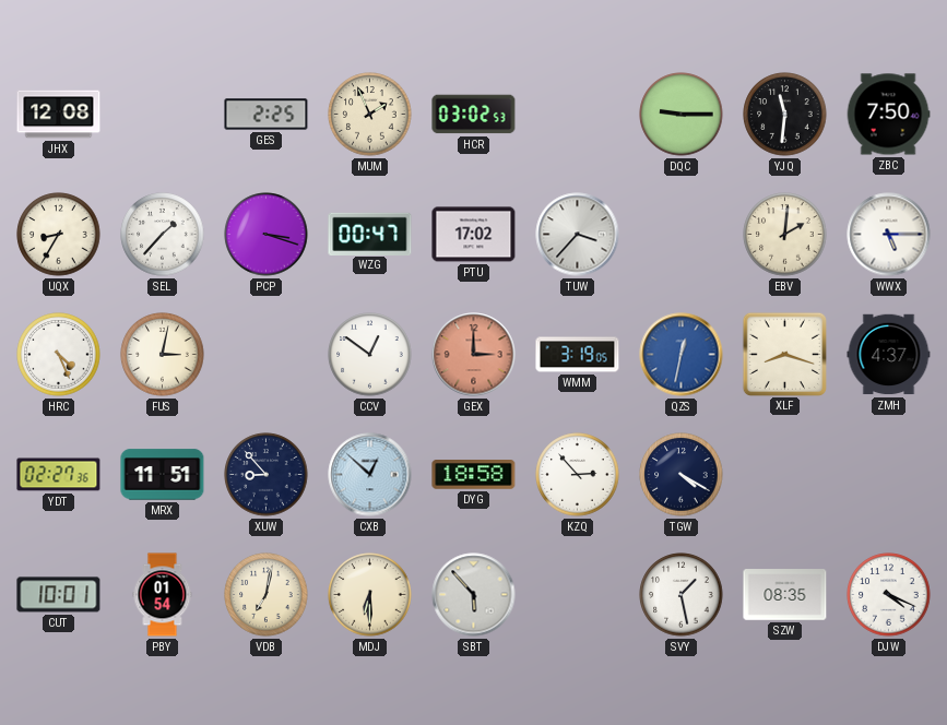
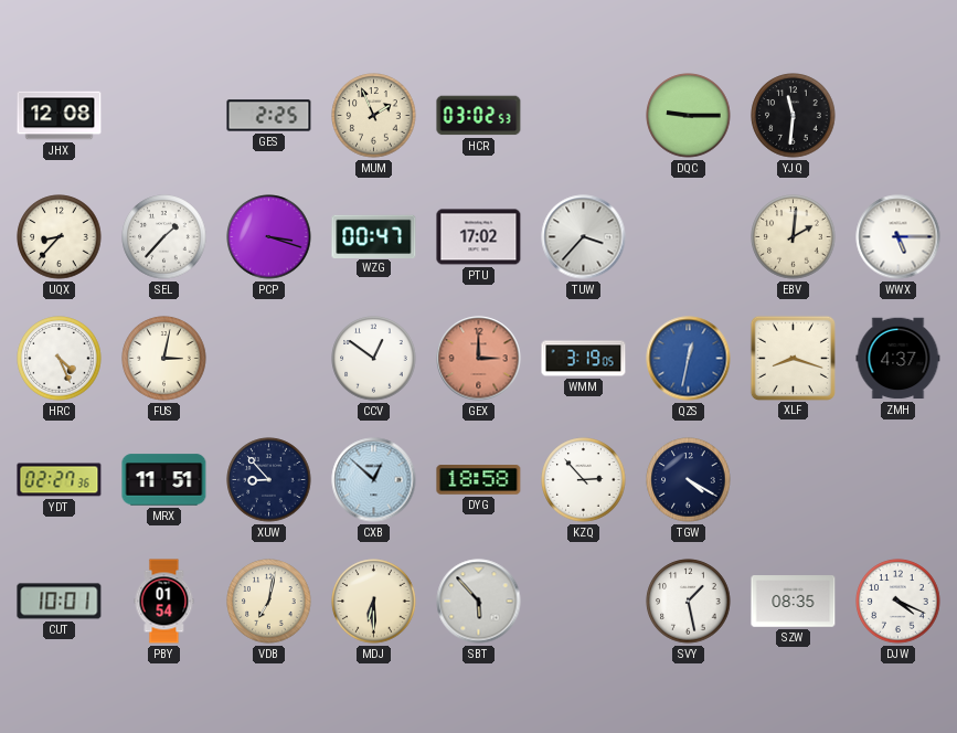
ZBC: 7:50 -> none (888, 115)
UQX: 8:35 -> 8:37 (60, 237)
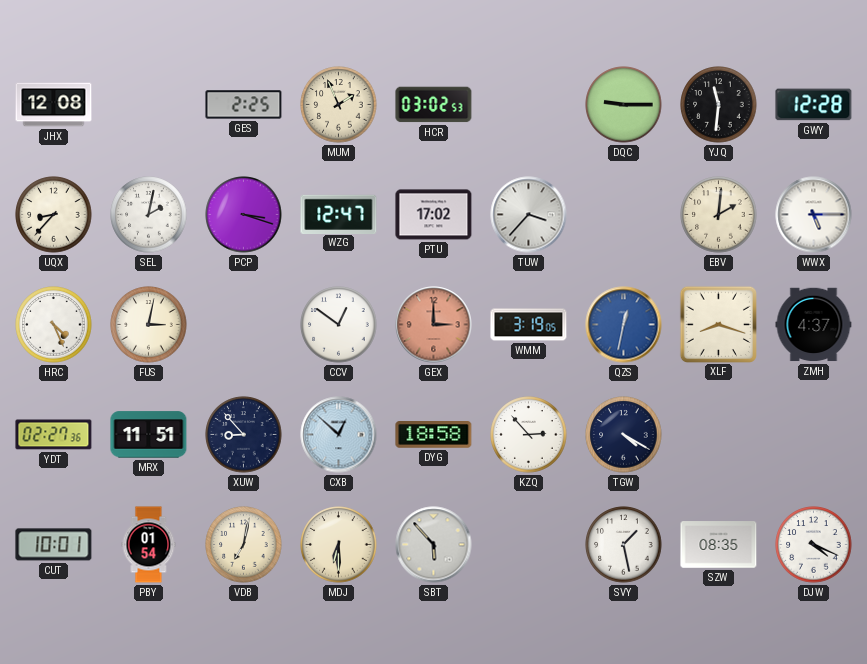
GWY: none -> 12:28 (814, 105)
SEL: 1:37 -> 2:02 (149, 215)
WZG: 00:47 -> 12:47 (339, 214)
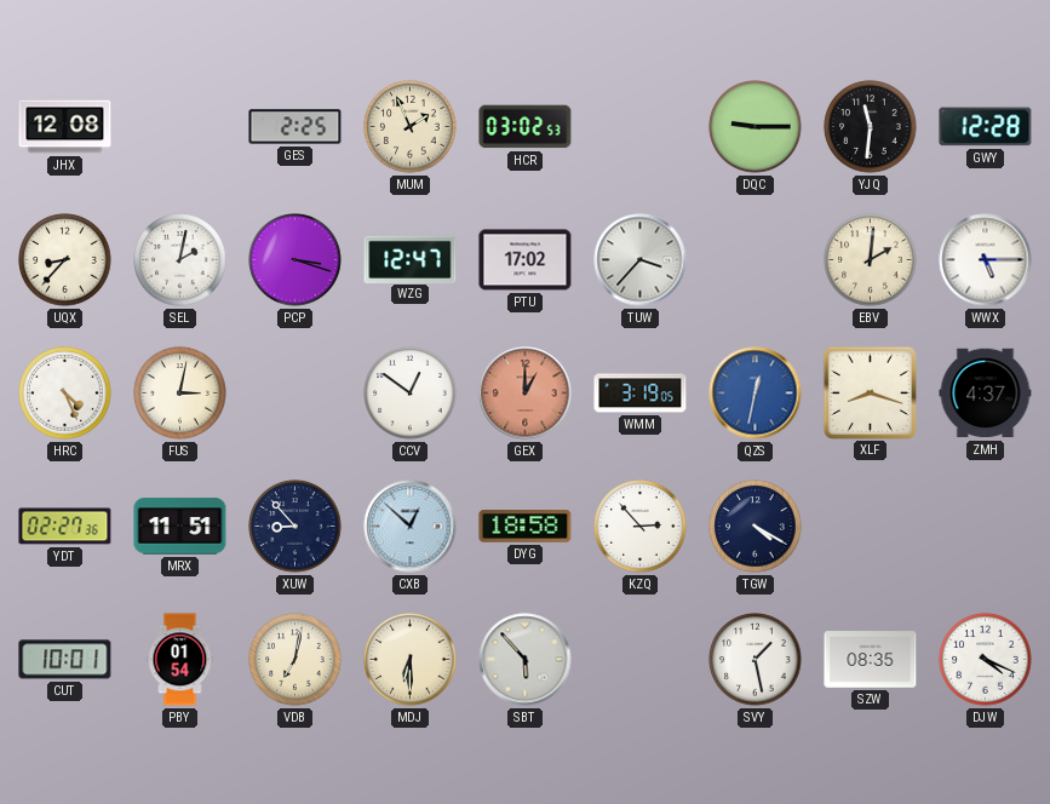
GEX: 3:00 -> 1:00 (526, 394)
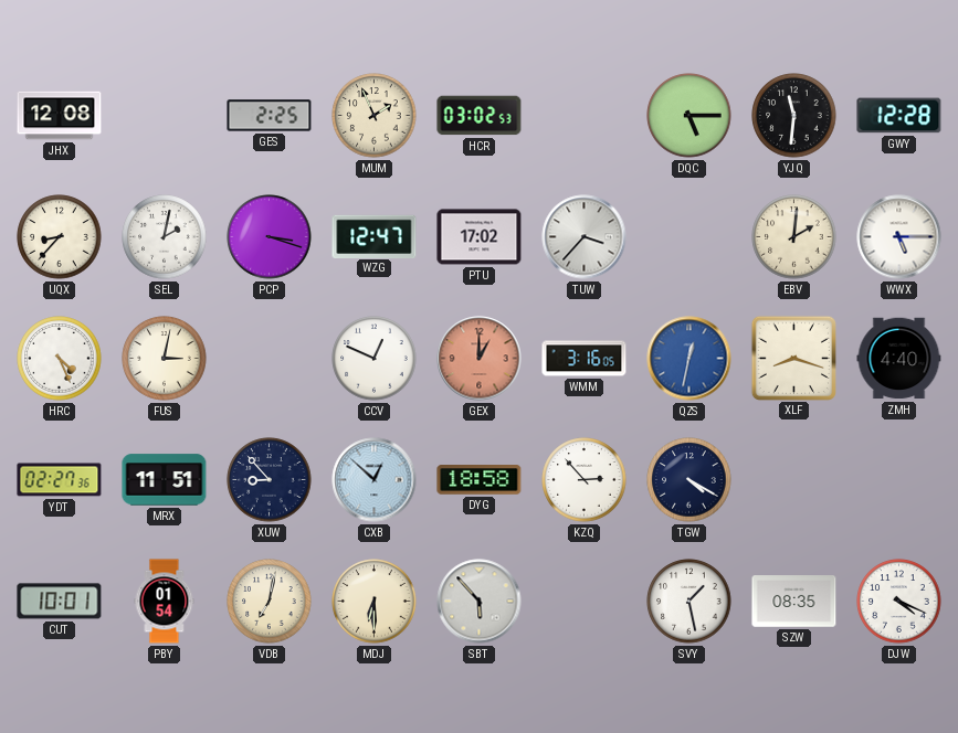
DQC: 9:15 -> 5:15 (689, 116)
CCV: 12:51 -> 12:49 (375, 359)
WMM: 3:19 -> 3:16 (585, 359)
ZMH: 4:37 -> 4:40 (899, 359)
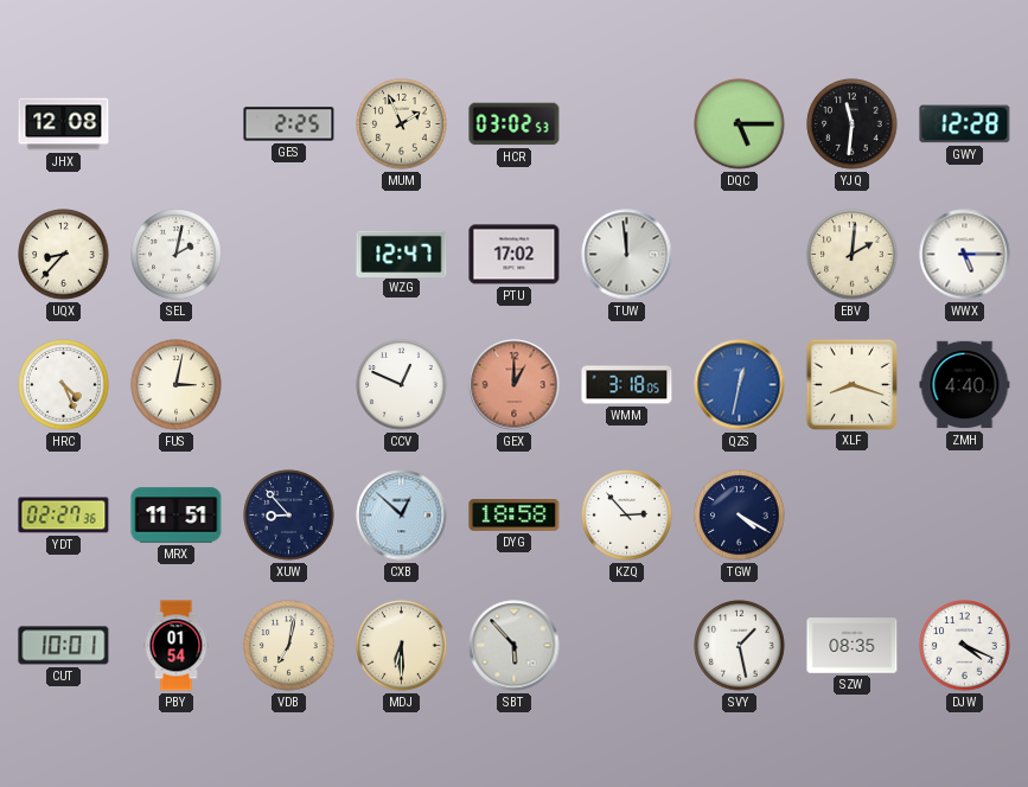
PCP: 3:18 -> none (270, 237)
TUW: 3:37 -> 11:59 (627, 255)
WMM: 3:16 -> 3:18 (627, 385)
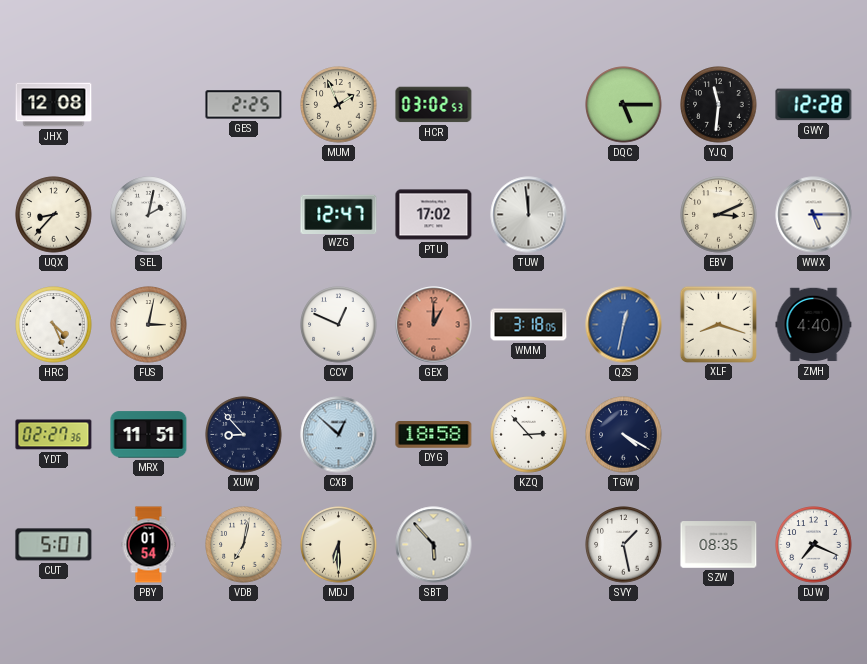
EBV: 2:01 -> 3:11 (719, 215)
CUT: 10:01 -> 5:01 (54, 545)
DJW: 4:19 -> 7:19 (814, 545)
